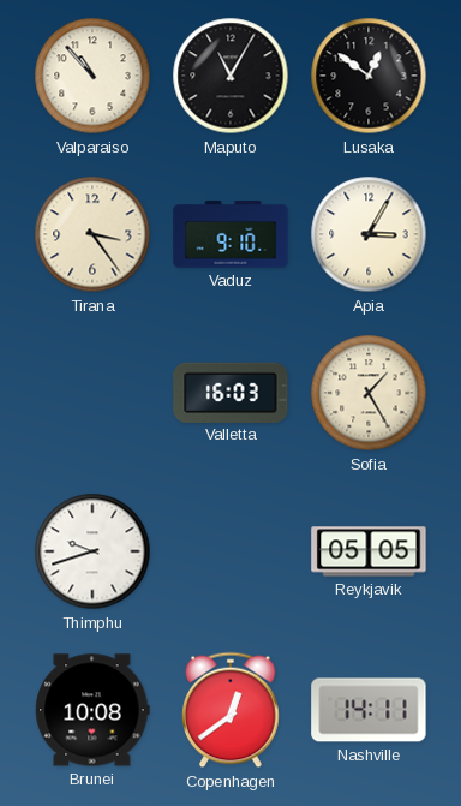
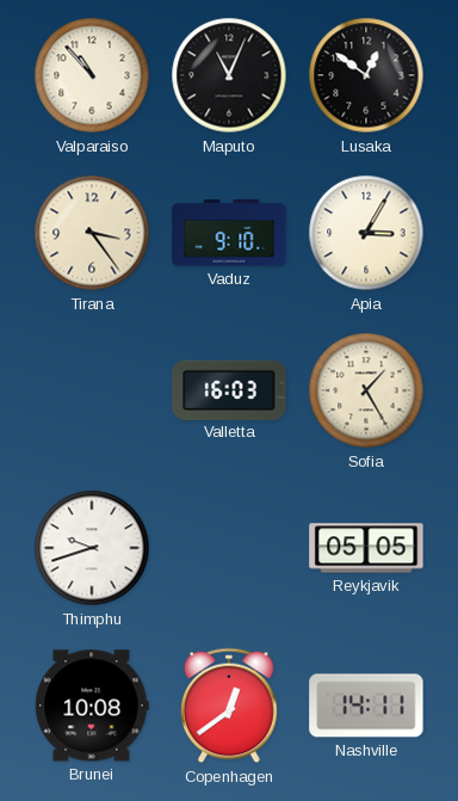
Maputo: 11:05 -> 11:04 (229, 75)
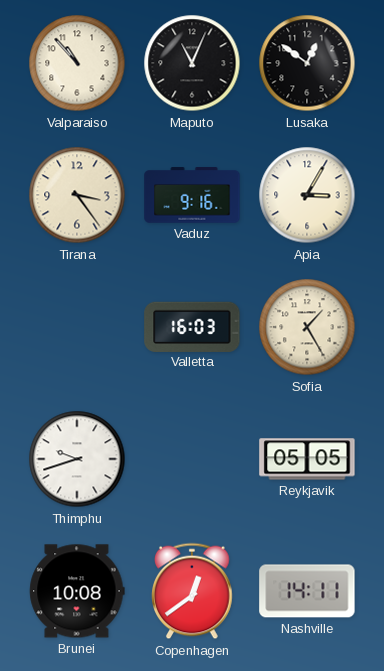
Vaduz: 9:10 -> 9:16 (192, 195)
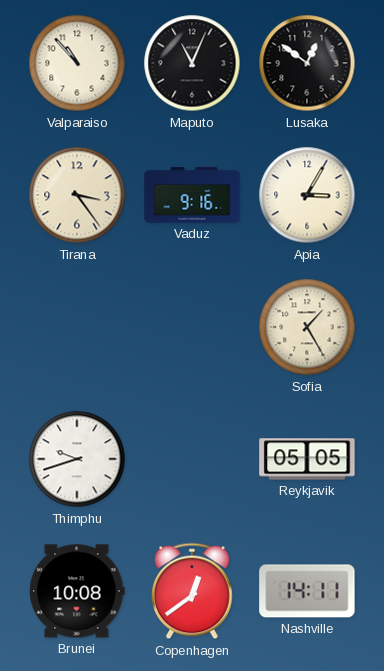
Valletta: 16:03 -> none (192, 326)
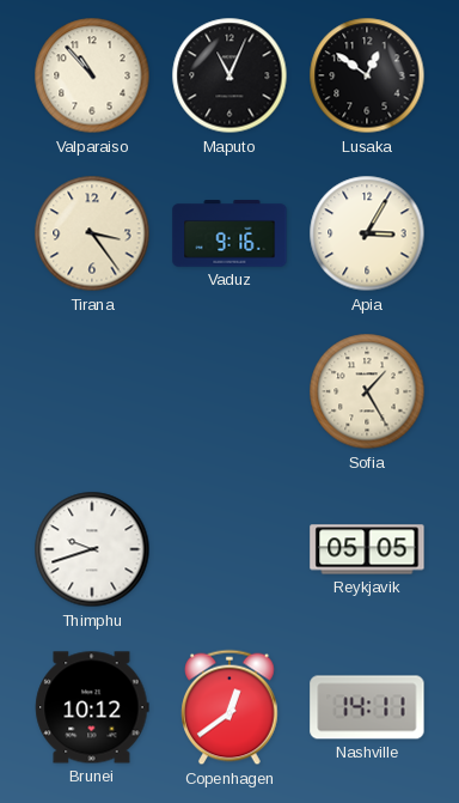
Brunei: 10:08 -> 10:12 (92, 707)
